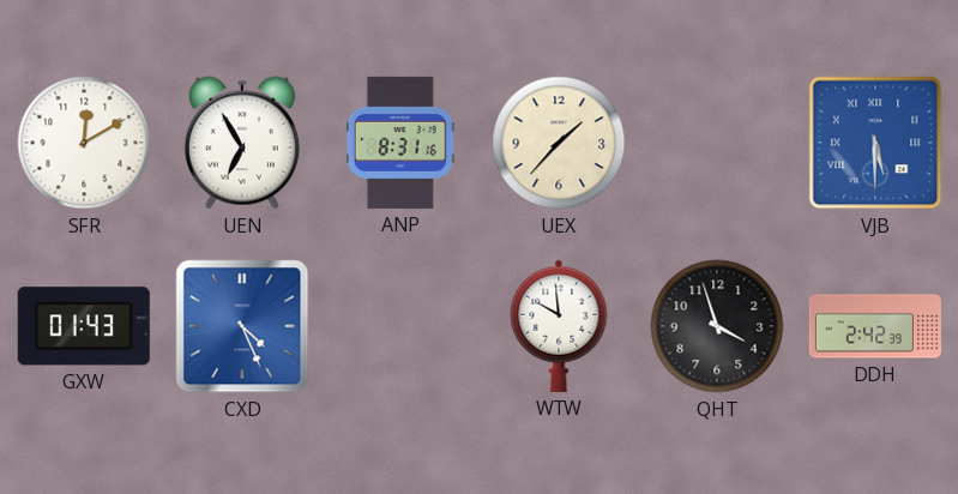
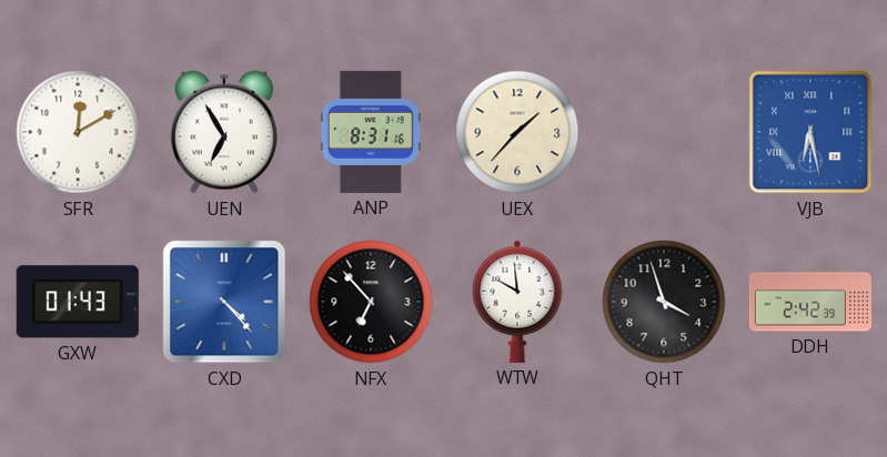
VJB: 5:30 -> 6:28 (810, 132)
CXD: 4:26 -> 4:23 (224, 302)
NFX: none -> 6:53 (371, 302)
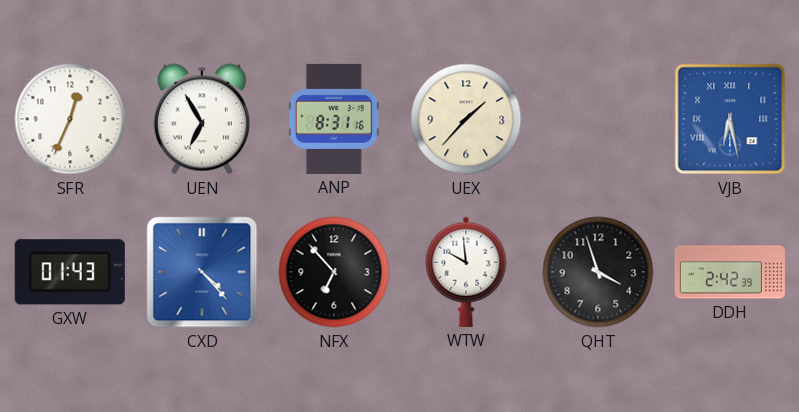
SFR: 12:10 -> 12:34 (70, 119)
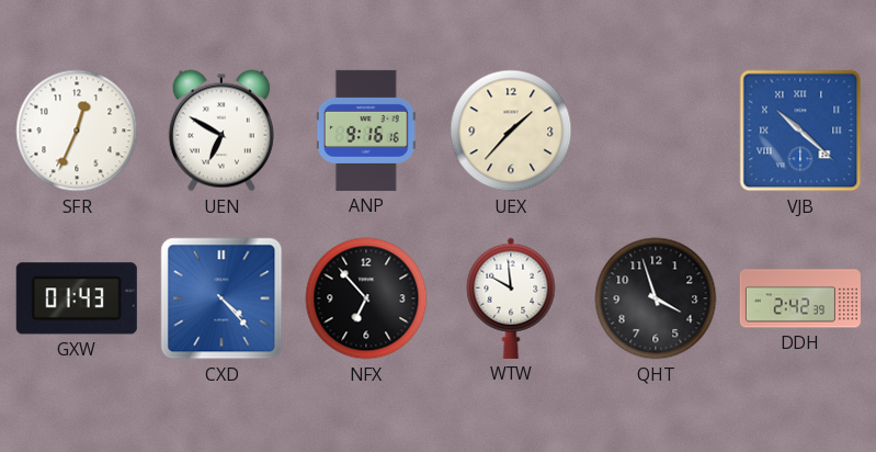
UEN: 6:55 -> 6:50 (221, 131)
ANP: 8:31 -> 9:16 (366, 131)
VJB: 6:28 -> 10:22 (800, 131)
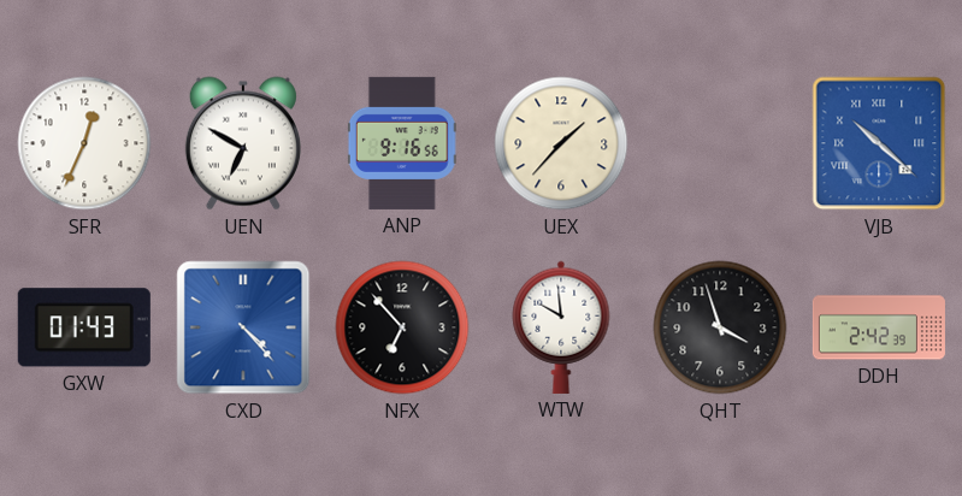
ANP: 9:16:16 -> 9:16:56 (402, 143)
